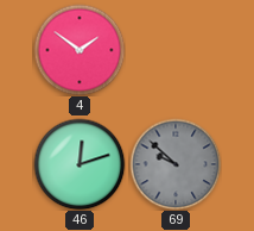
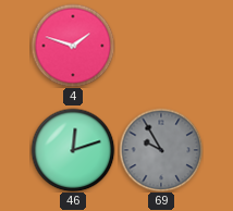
4: 1:51 -> 1:48 (73, 46)
69: 9:52 -> 9:55 (161, 150)
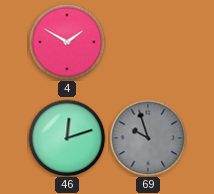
4: 1:48 -> 1:50 (67, 42)
69: 9:55 -> 9:57 (148, 138)
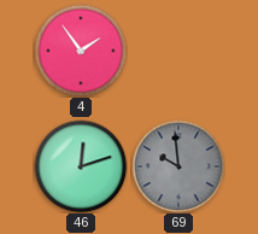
4: 1:50 -> 1:54 (81, 51)
69: 9:57 -> 9:59 (178, 166)
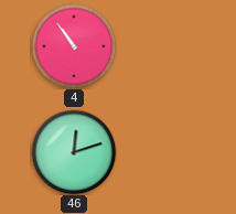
4: 1:54 -> 10:54 (74, 46)
69: 9:59 -> none (178, 166)
